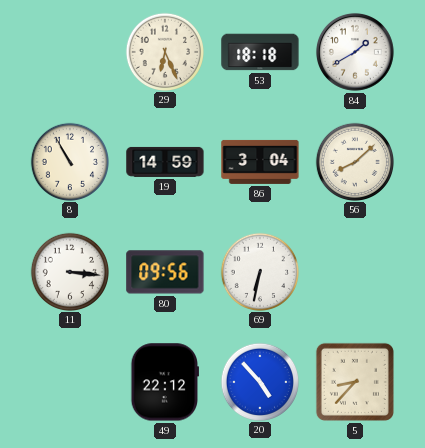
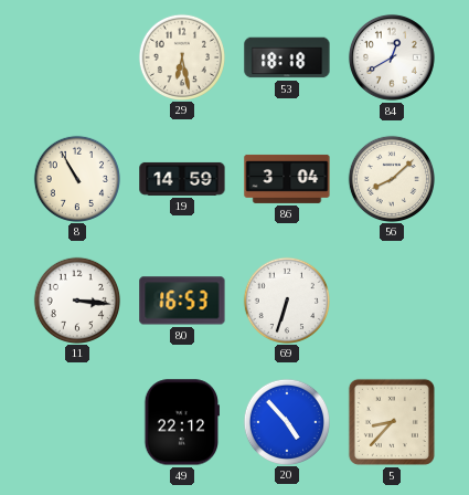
29: 6:26 -> 6:28 (181, 56)
84: 1:40 -> 12:40 (392, 57)
80: 09:56 -> 16:53 (182, 301)
69: 6:32 -> 6:33 (286, 299)
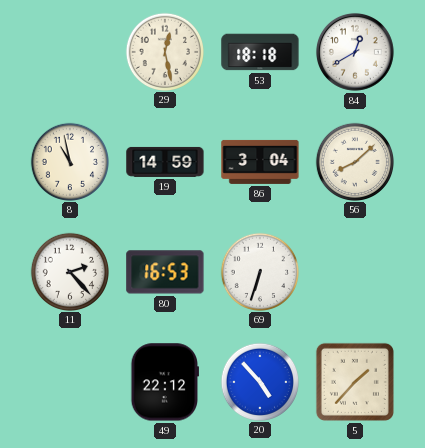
29: 6:28 -> 12:28 (164, 51)
8: 10:55 -> 10:58 (69, 161)
11: 3:16 -> 2:23 (69, 271)
5: 8:37 -> 1:37 (355, 382)
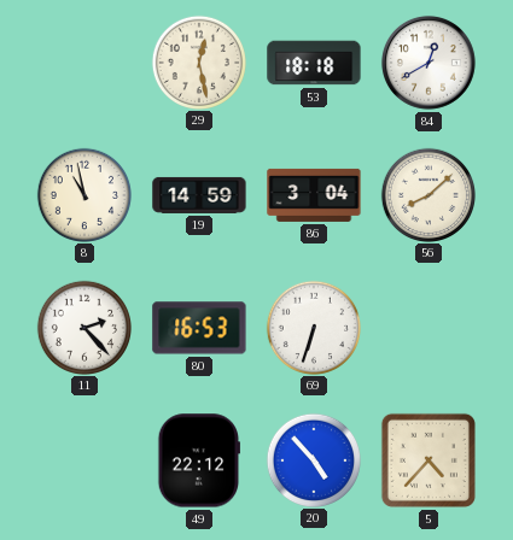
5: 1:37 -> 4:37 (429, 460)
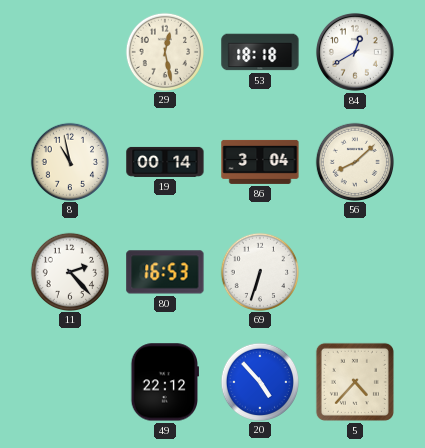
19: 14:59 -> 00:14 (165, 162)
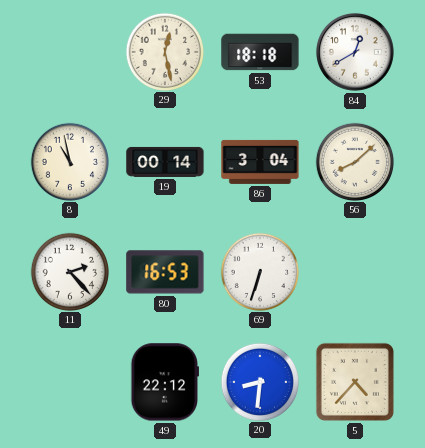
20: 4:53 -> 8:31 (259, 381)
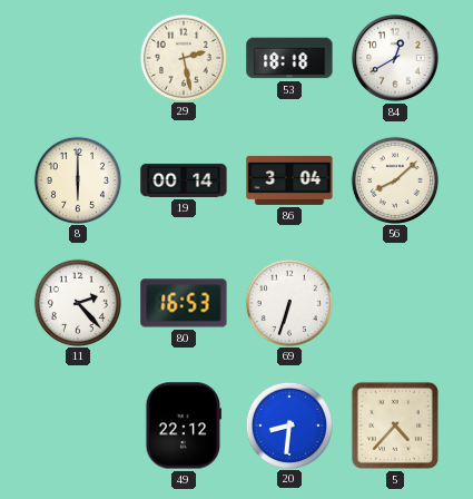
29: 12:28 -> 2:28 (183, 57)
8: 10:58 -> 6:00 (77, 179)
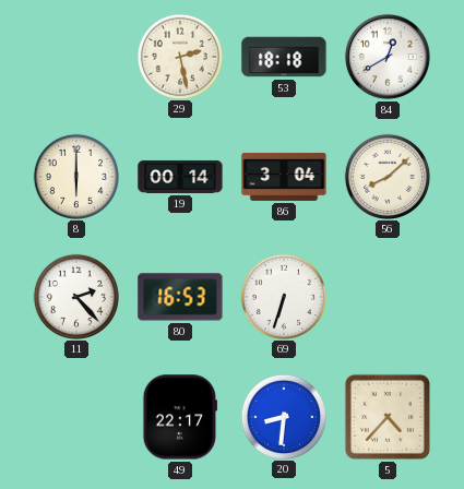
49: 22:12 -> 22:17 (179, 417)
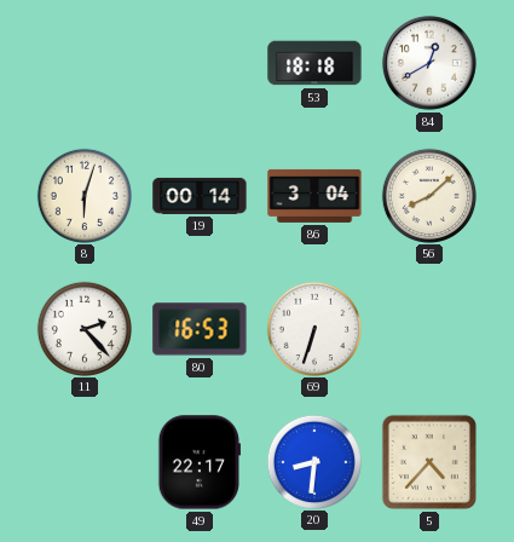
29: 2:28 -> none (179, 56)
8: 6:00 -> 6:03 (83, 195)
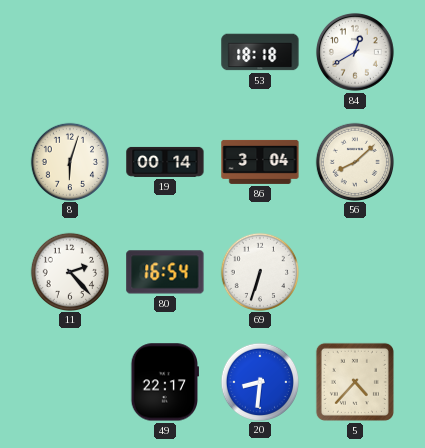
80: 16:53 -> 16:54 (165, 272)
